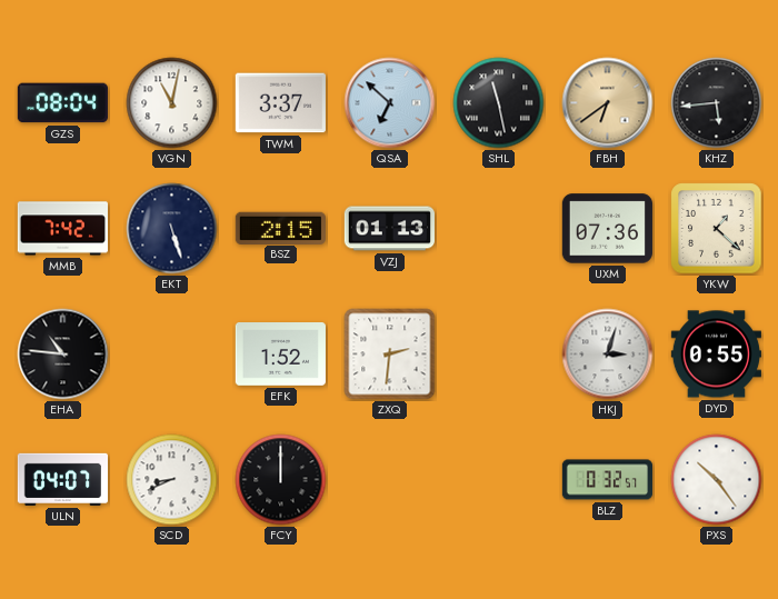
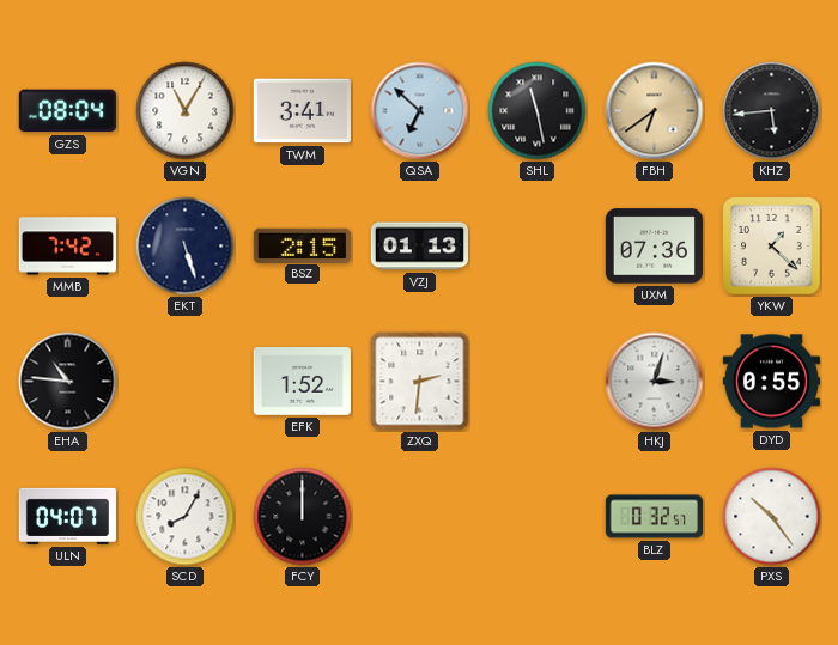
VGN: 11:02 -> 11:05 (186, 111)
TWM: 3:37 -> 3:41 (302, 111)
SCD: 8:41 -> 8:05 (186, 517)
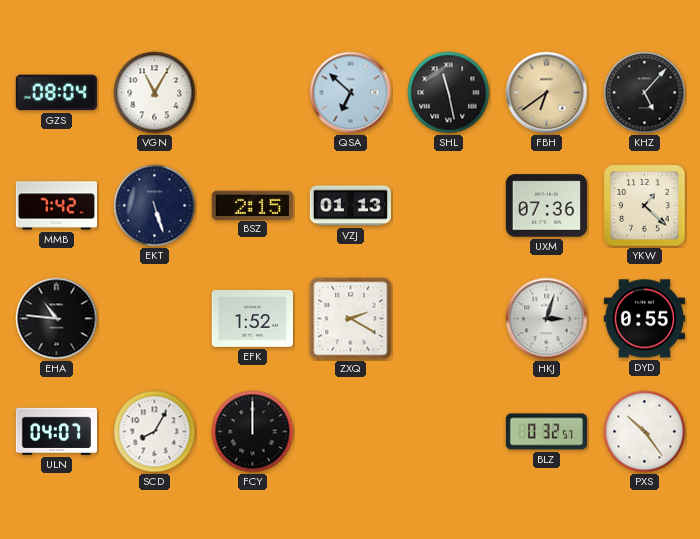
TWM: 3:41 -> none (302, 111)
KHZ: 5:44 -> 5:07 (645, 93)
ZXQ: 2:31 -> 2:20 (351, 319)
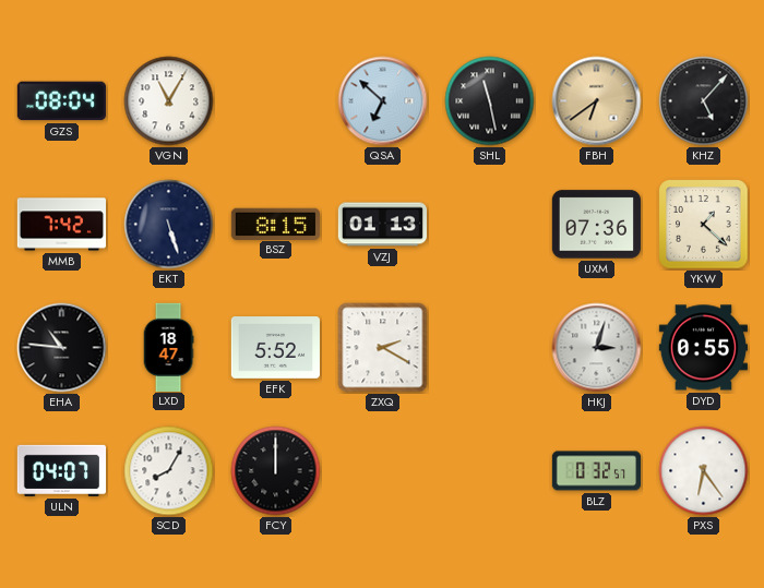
BSZ: 2:15 -> 8:15 (275, 224)
LXD: none -> 18:47 (168, 347)
EFK: 1:52 -> 5:52 (275, 348)
PXS: 10:24 -> 6:24 (704, 471)
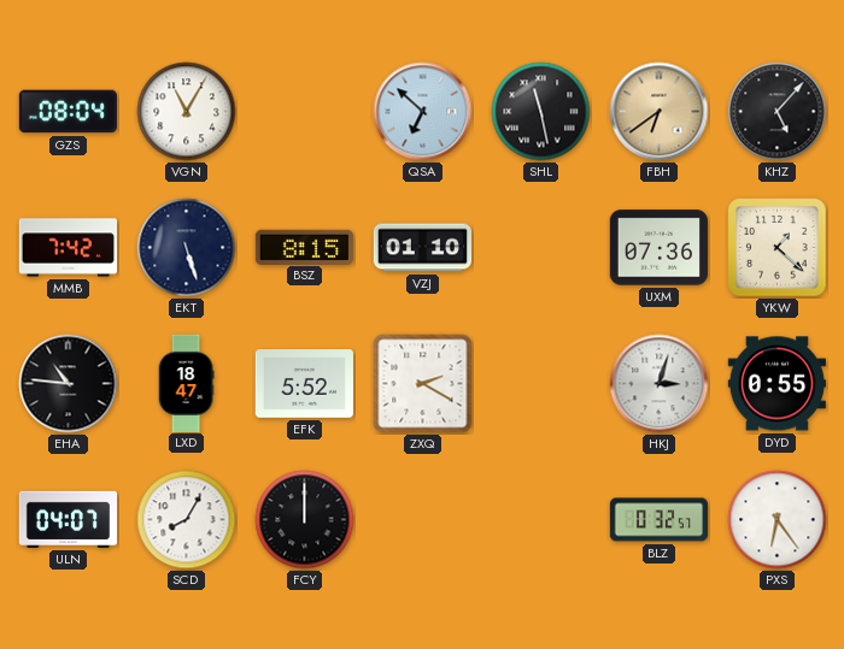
VZJ: 01:13 -> 01:10 (422, 248)
